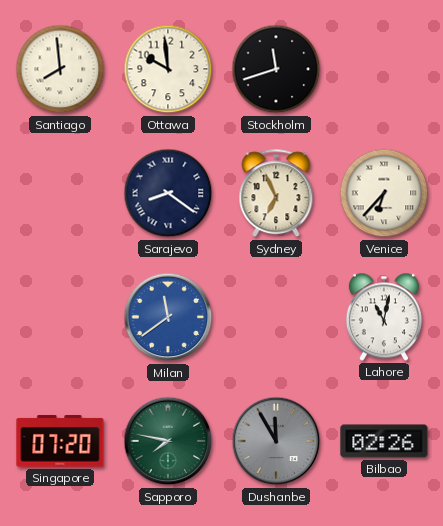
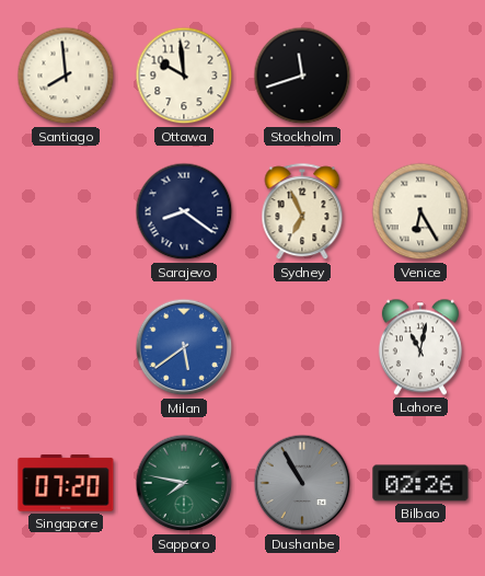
Venice: 6:37 -> 6:25 (420, 211)
Milan: 11:39 -> 5:39 (184, 347)
Dushanbe: 11:55 -> 10:55 (302, 483)
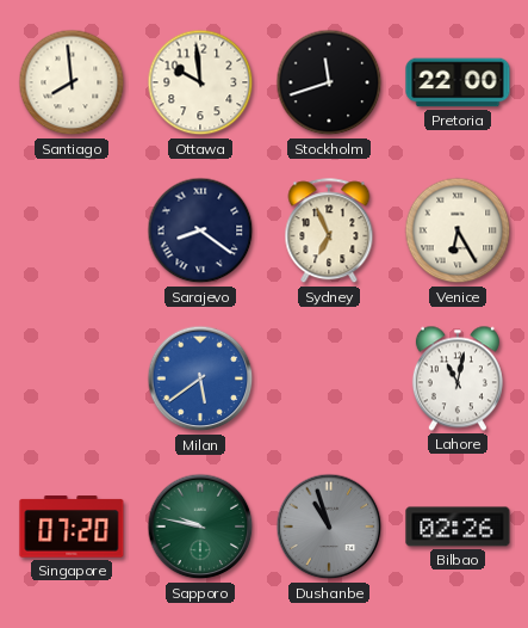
Pretoria: none -> 22:00 (458, 82)
Sapporo: 7:47 -> 9:47 (200, 527)
Dushanbe: 10:55 -> 10:57 (329, 527)
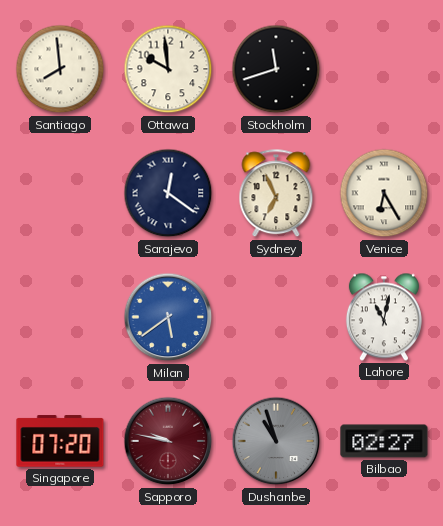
Pretoria: 22:00 -> none (458, 82)
Sarajevo: 8:21 -> 12:21 (168, 193)
Sapporo dial: green -> burgundy (168, 441)
Bilbao: 02:26 -> 02:27 (384, 441)
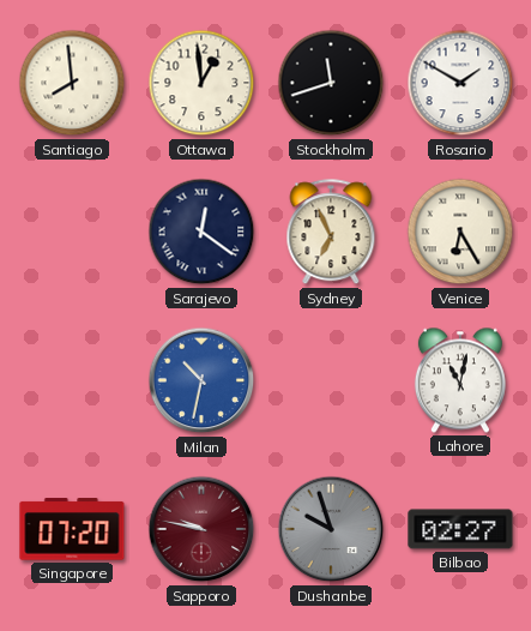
Ottawa: 9:59 -> 12:59 (201, 83)
Rosario: none -> 1:50 (460, 83)
Milan: 5:39 -> 10:32 (201, 380)
Dushanbe: 10:57 -> 9:57 (331, 529)
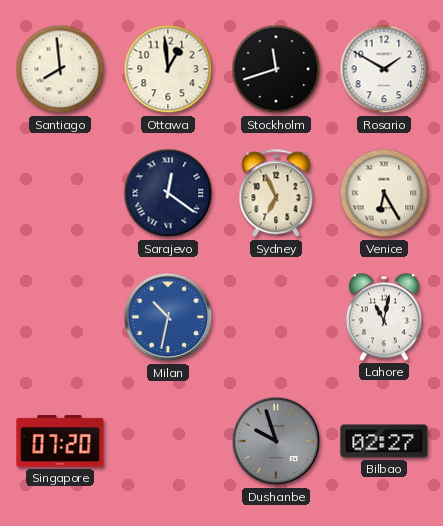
Sapporo: 9:47 -> none (201, 529)
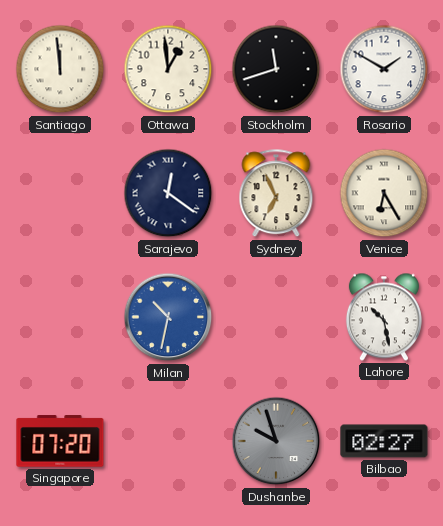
Santiago: 7:59 -> 11:59 (60, 69)
Lahore: 11:02 -> 10:28 (384, 317)
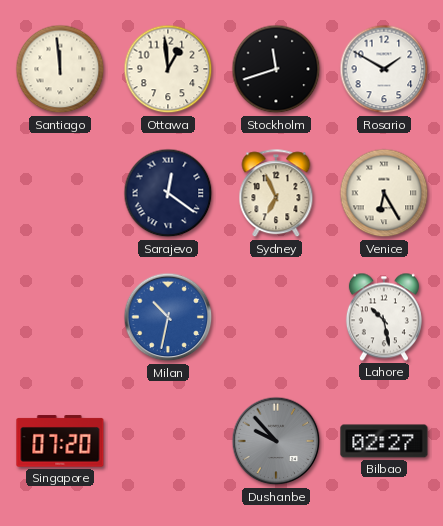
Dushanbe: 9:57 -> 9:53 (276, 441)
